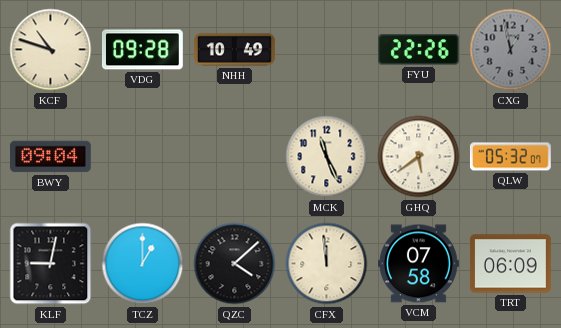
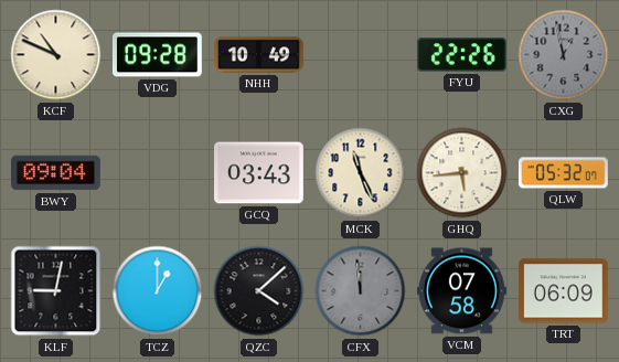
KCF: 10:48 -> 10:49 (56, 55)
GCQ: none -> 03:43 (259, 173)
GHQ: 5:39 -> 5:44 (462, 173)
CFX dial: cream -> grey (361, 291)
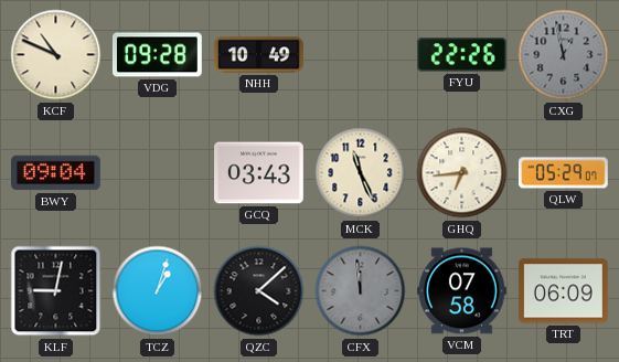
GHQ: 5:44 -> 6:44 (462, 173)
QLW: 05:32 -> 05:29 (563, 173)
TCZ: 1:00 -> 1:03 (158, 291)
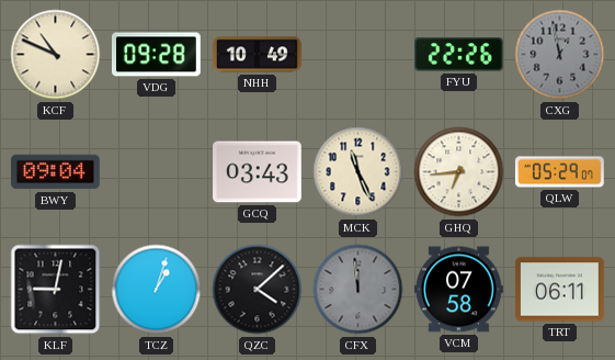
TRT: 06:09 -> 06:11 (560, 290)
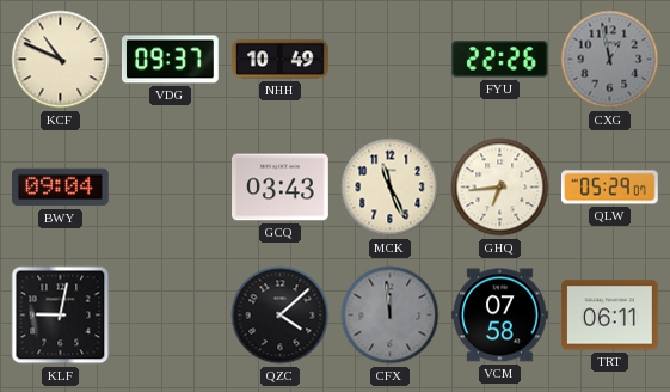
VDG: 09:28 -> 09:37 (170, 60)
TCZ: 1:03 -> none (157, 290)
